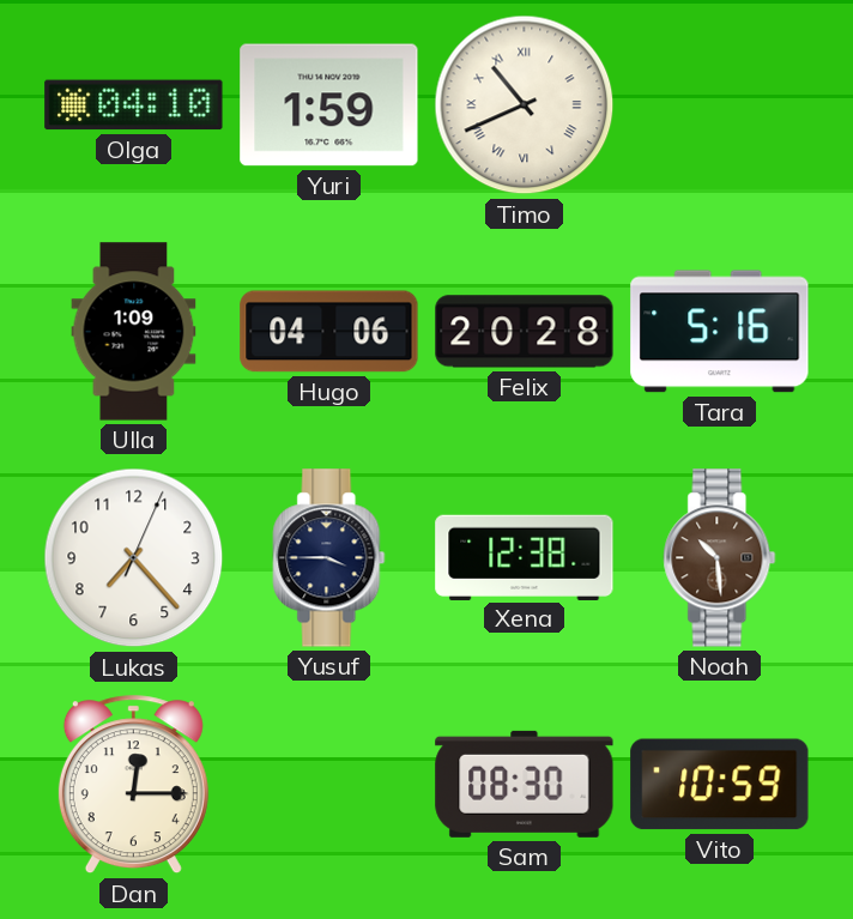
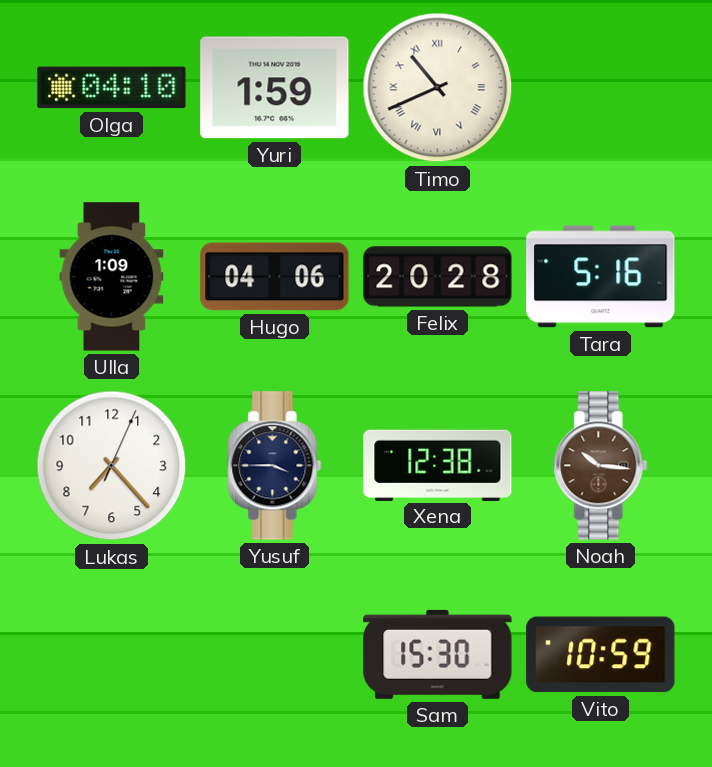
Noah: 10:29 -> 10:16 (601, 466)
Dan: 12:15 -> none (133, 785)
Sam: 08:30 -> 15:30 (438, 654)
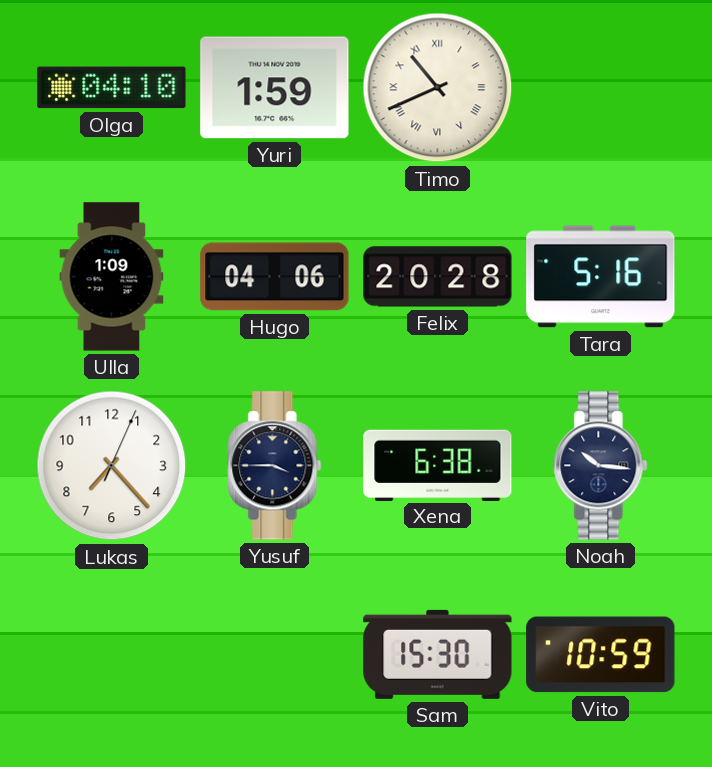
Xena: 12:38 -> 6:38 (438, 465)
Noah dial: brown -> navy (601, 466)
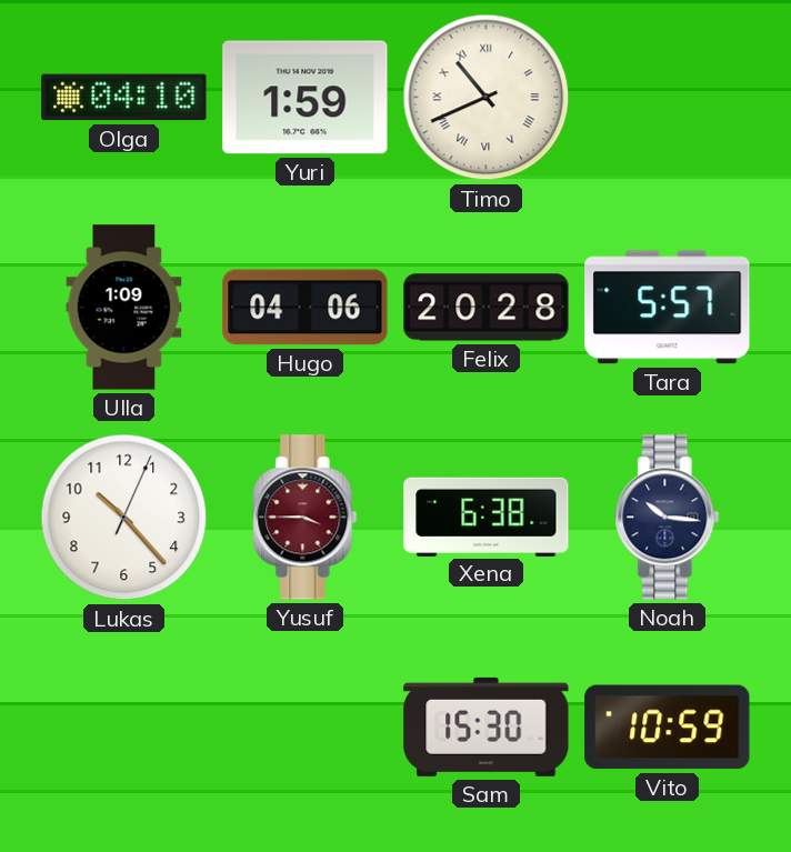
Tara: 5:16 -> 5:57 (668, 308)
Lukas: 7:23 -> 10:23 (124, 518)
Yusuf dial: navy -> burgundy (306, 518)
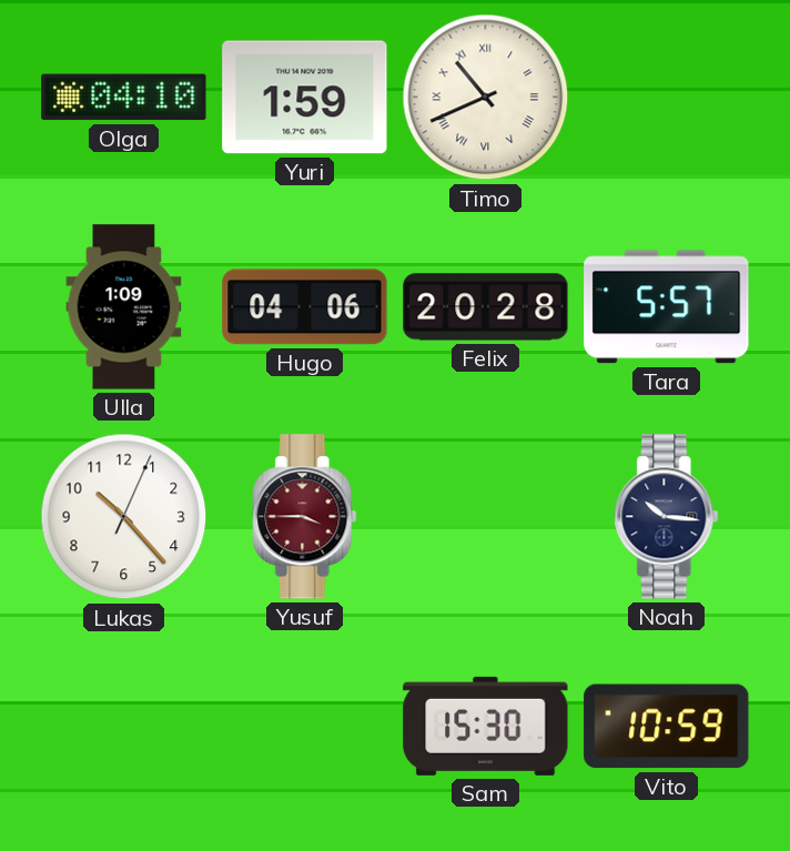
Xena: 6:38 -> none (487, 517)
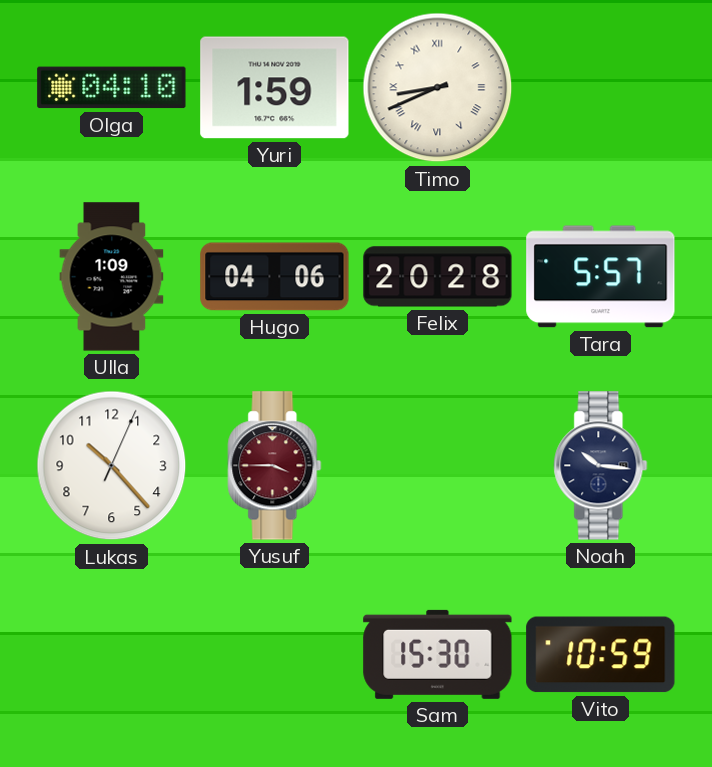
Timo: 10:41 -> 8:41 (438, 88)
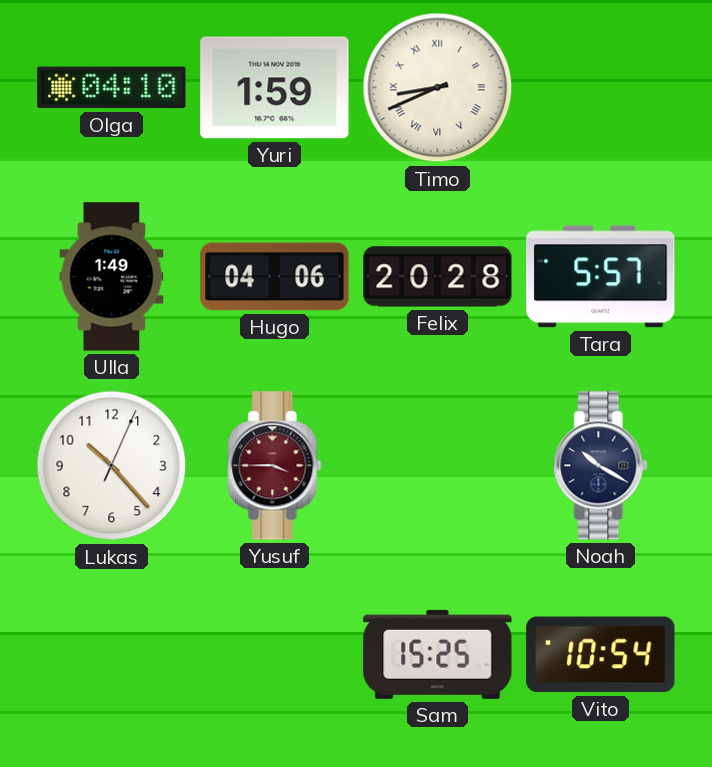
Ulla: 1:09 -> 1:49 (112, 277)
Noah: 10:16 -> 10:20 (601, 466)
Sam: 15:30 -> 15:25 (438, 654)
Vito: 10:59 -> 10:54 (601, 655)
